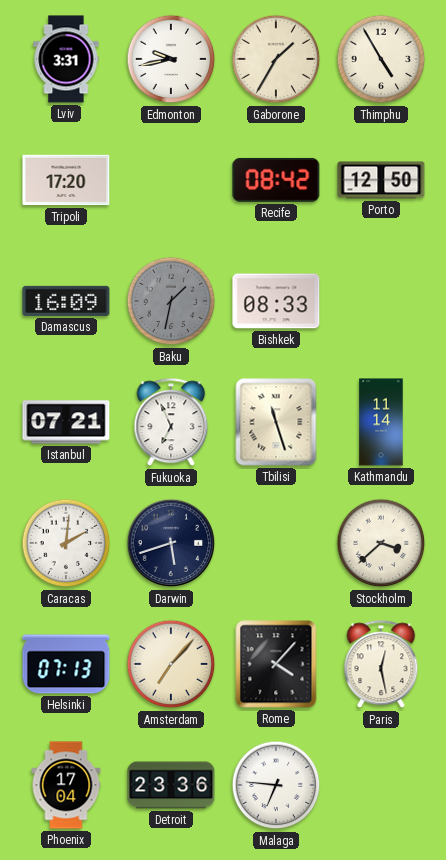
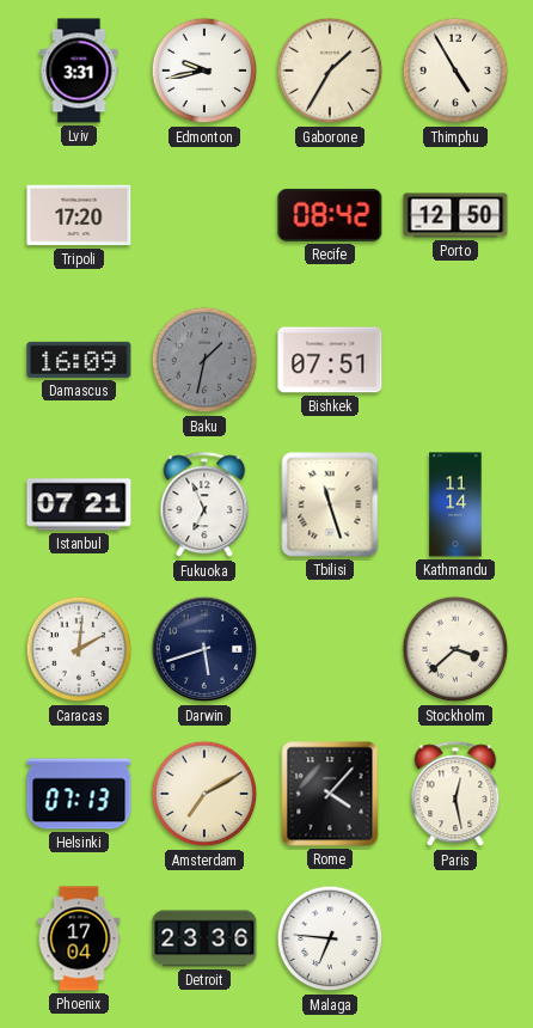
Bishkek: 08:33 -> 07:51 (330, 360)
Amsterdam: 7:07 -> 7:10 (204, 794)
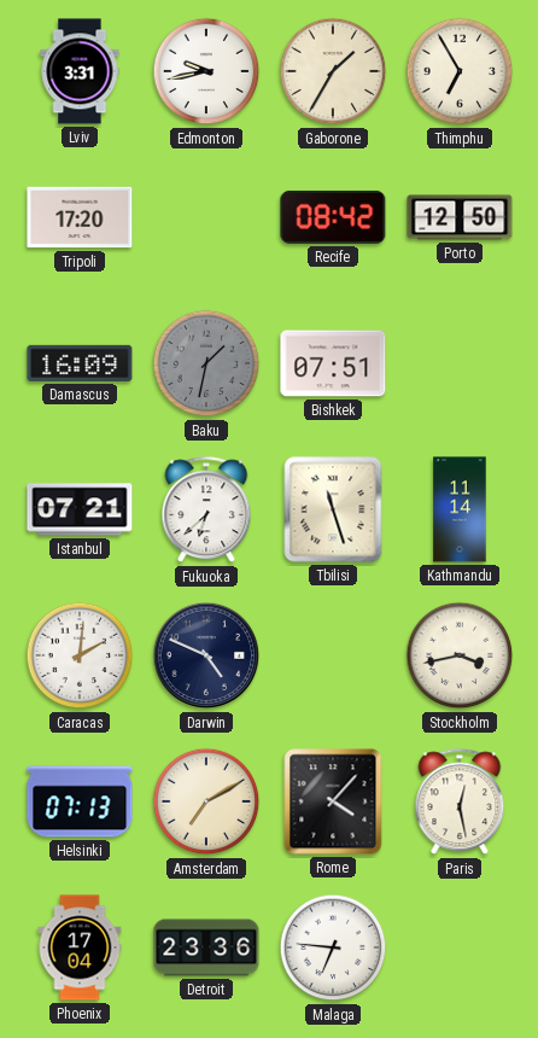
Thimphu: 4:55 -> 6:55 (460, 71)
Fukuoka: 6:56 -> 6:38 (206, 511)
Darwin: 5:42 -> 4:49 (206, 655)
Stockholm: 3:38 -> 3:43 (460, 655)
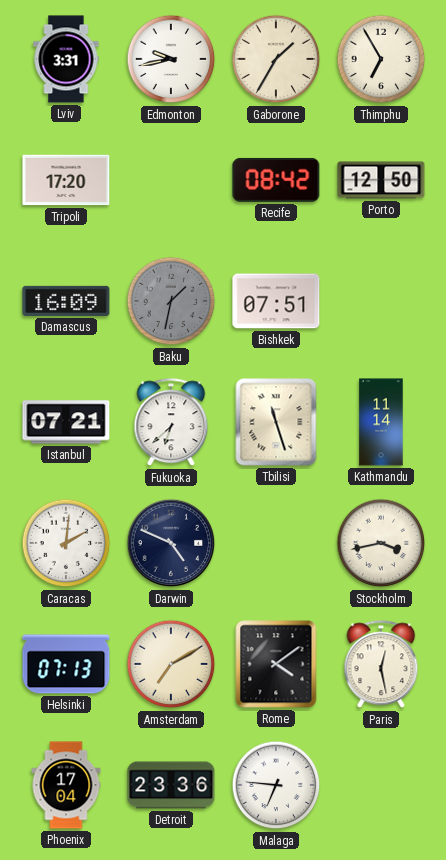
Rome: 4:07 -> 4:09 (276, 664)
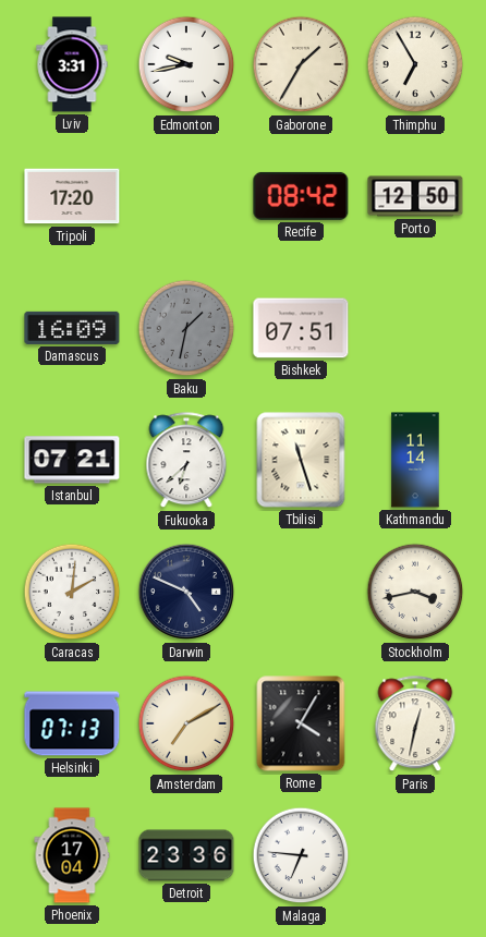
Rome: 4:09 -> 4:05 (301, 723)
Paris: 12:28 -> 12:32 (415, 725)
